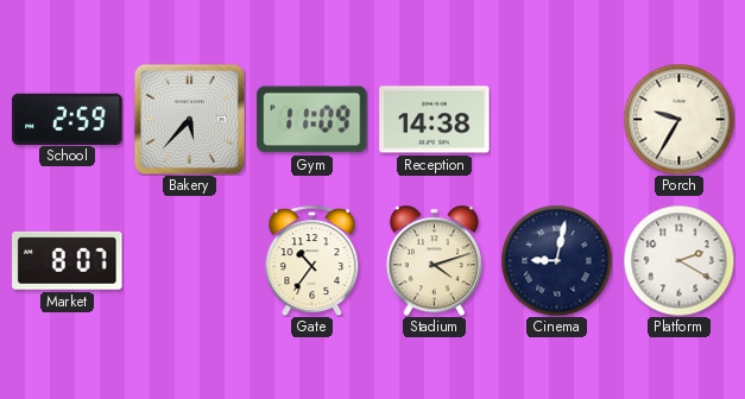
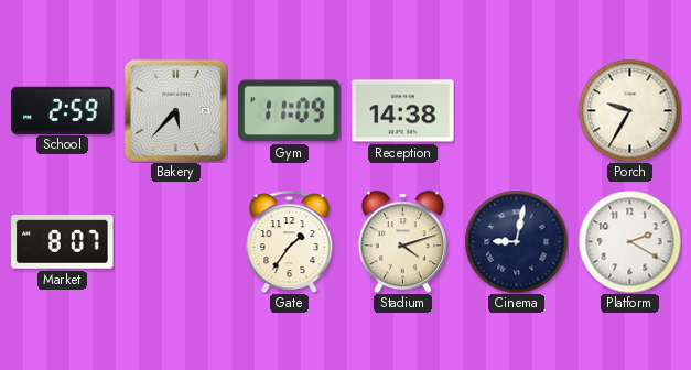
Gate: 10:36 -> 1:36 (290, 241)
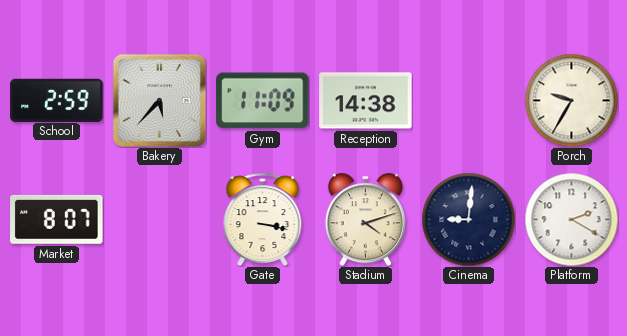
Gate: 1:36 -> 3:17 (263, 219)
Cinema: 9:02 -> 9:01 (468, 219)
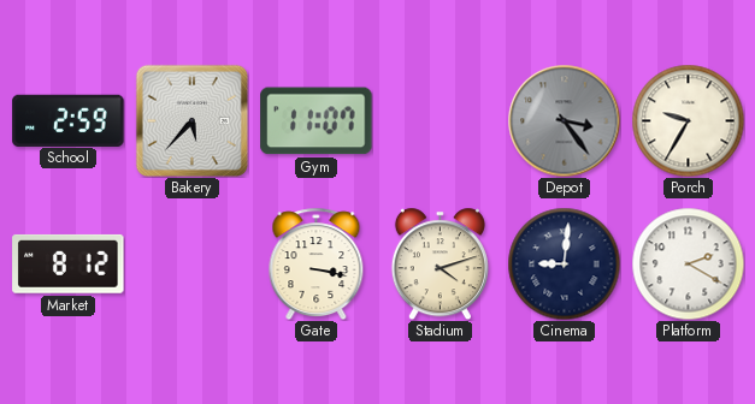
Gym: 11:09 -> 11:07 (317, 121)
Reception: 14:38 -> none (366, 101)
Depot: none -> 3:24 (564, 120)
Market: 8:07 -> 8:12 (69, 263)
